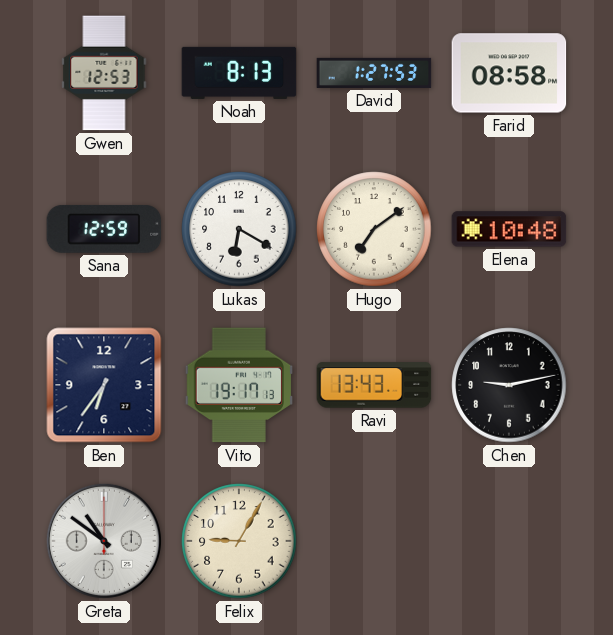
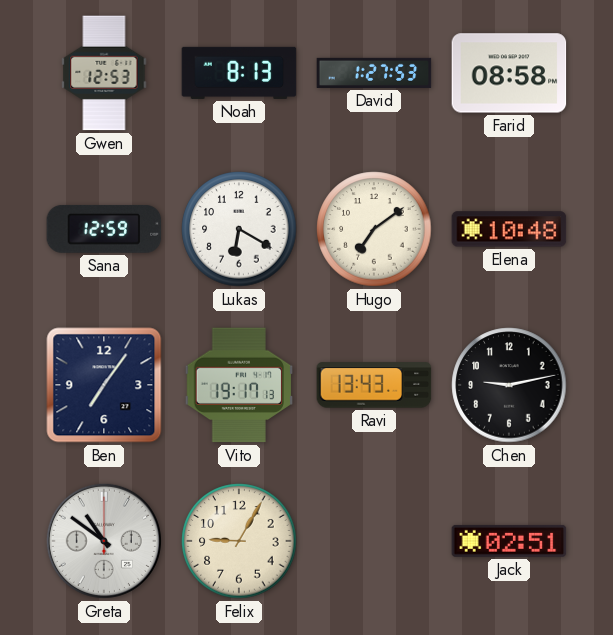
Ben: 6:36 -> 7:06 (104, 385)
Jack: none -> 02:51 (509, 541)
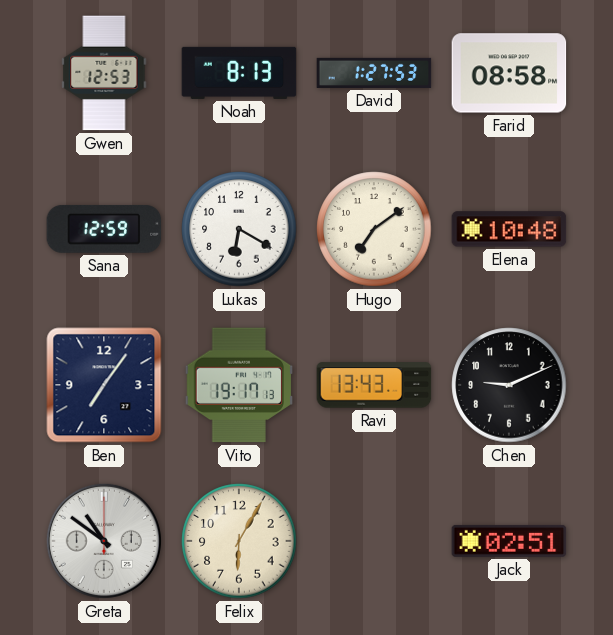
Chen: 9:13 -> 9:11 (509, 385)
Felix: 9:05 -> 6:05 (239, 541)
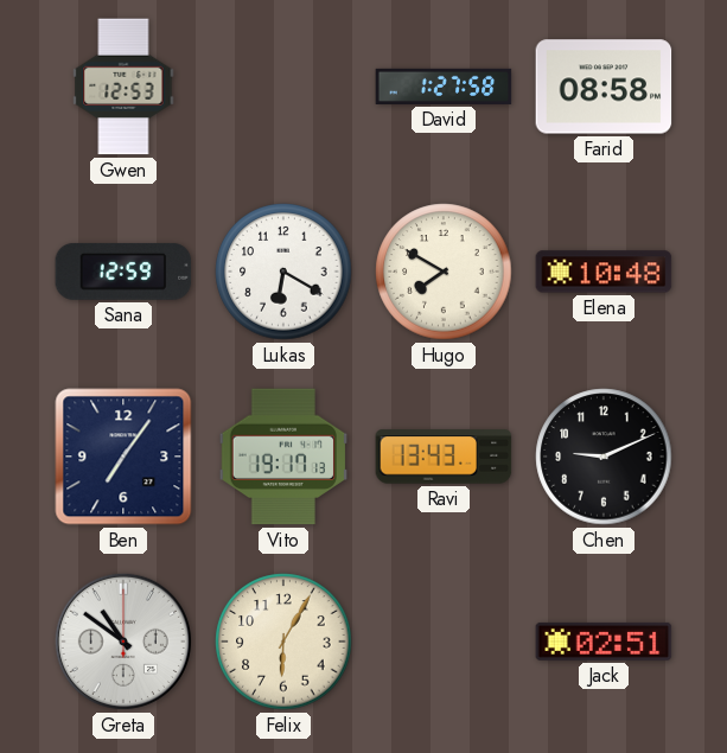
Noah: 8:13 -> none (239, 73)
David: 1:27:53 -> 1:27:58 (444, 87)
Hugo: 7:09 -> 7:50 (444, 272)
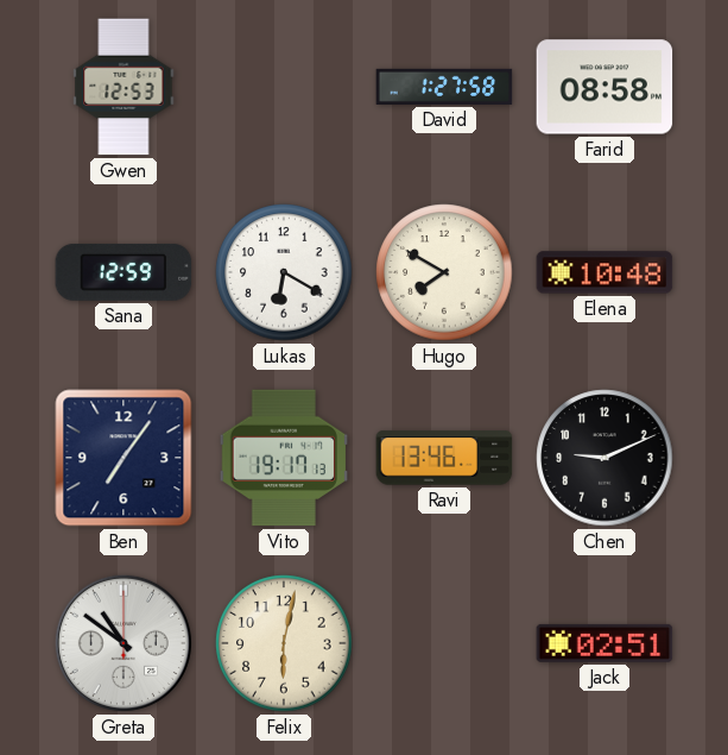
Ravi: 13:43 -> 13:46 (444, 458)
Felix: 6:05 -> 6:02 (284, 643)
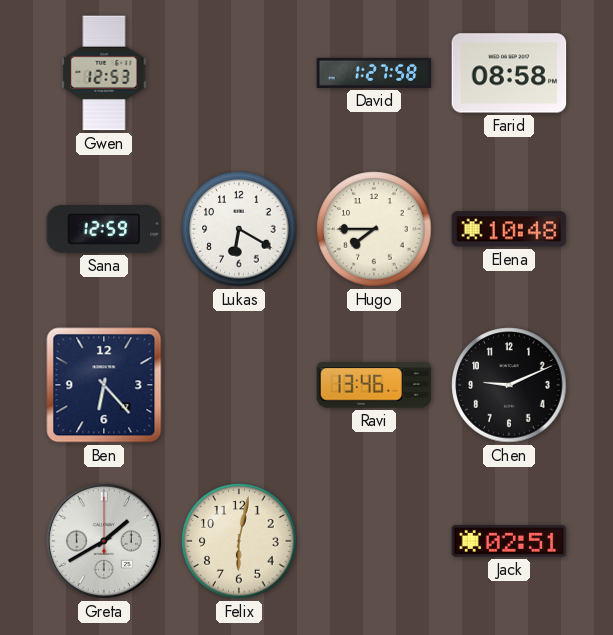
Hugo: 7:50 -> 7:45 (374, 229)
Ben: 7:06 -> 6:23 (104, 385)
Vito: 19:17 -> none (283, 458)
Greta: 10:51 -> 1:40 (104, 541)
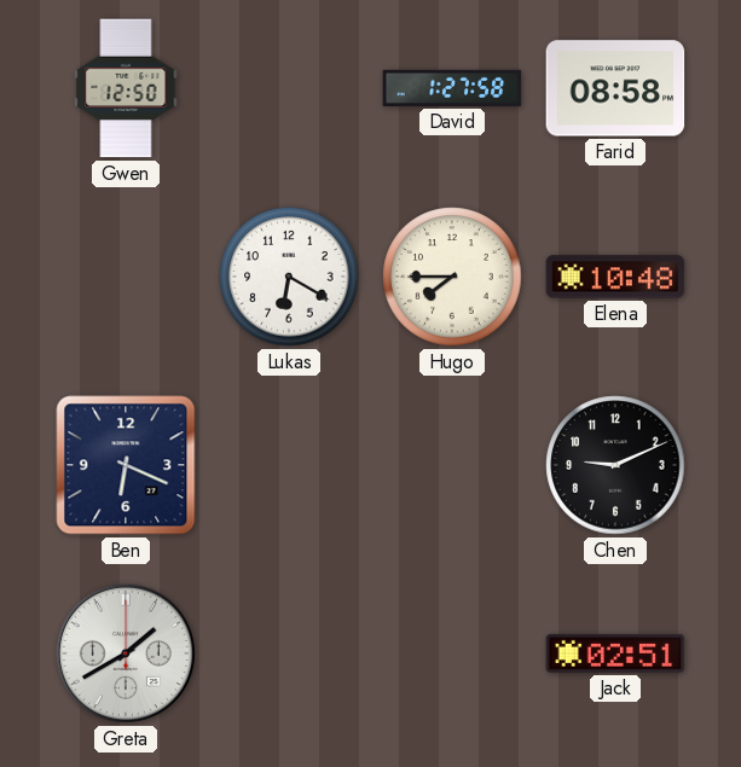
Gwen: 12:53 -> 12:50 (126, 88)
Sana: 12:59 -> none (104, 229)
Ben: 6:23 -> 6:19 (126, 465)
Ravi: 13:46 -> none (374, 385)
Felix: 6:02 -> none (239, 541)
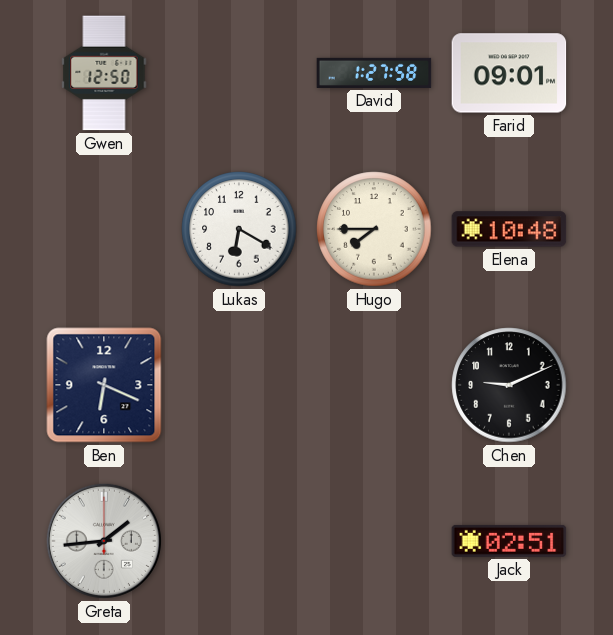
Farid: 08:58 -> 09:01 (509, 73)
Greta: 1:40 -> 1:44 (104, 541)
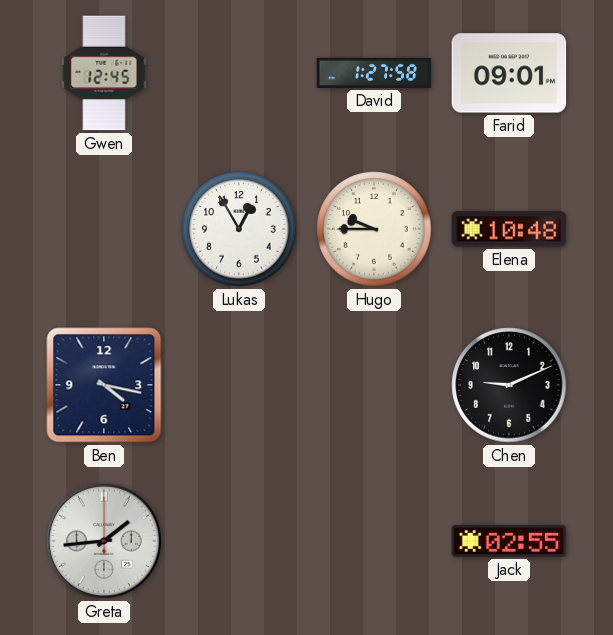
Gwen: 12:50 -> 12:45 (104, 73)
Lukas: 6:20 -> 12:55 (239, 229)
Hugo: 7:45 -> 9:45 (374, 229)
Ben: 6:19 -> 4:17 (104, 385)
Jack: 02:51 -> 02:55 (509, 541)
